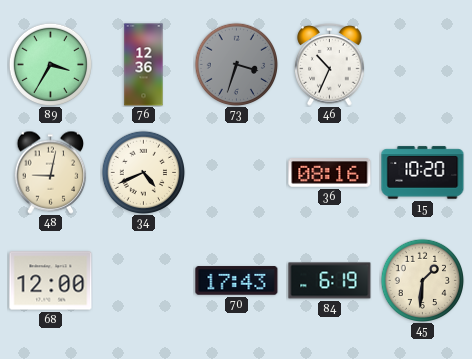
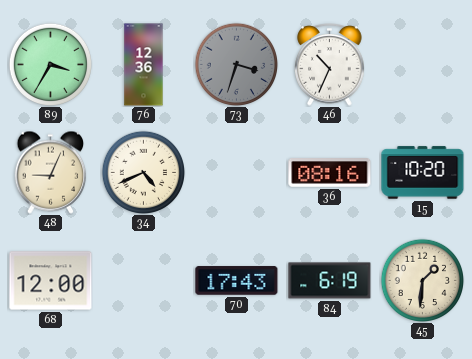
48: 9:02 -> 9:04 (51, 172)
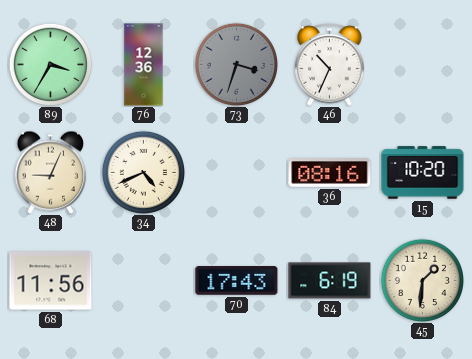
68: 12:00 -> 11:56 (51, 281)
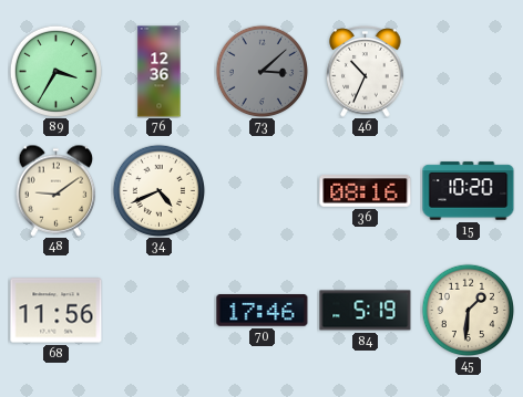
73: 3:33 -> 3:08 (261, 71)
48: 9:04 -> 9:09 (57, 190)
70: 17:43 -> 17:46 (263, 311)
84: 6:19 -> 5:19 (366, 311)
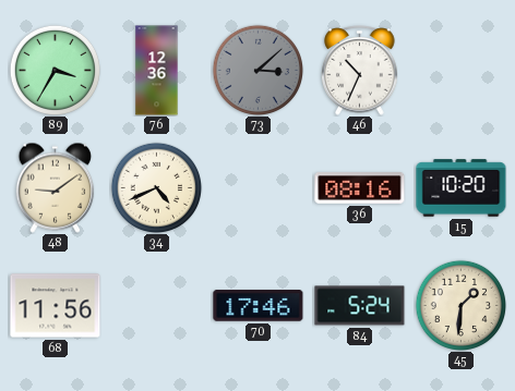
84: 5:19 -> 5:24 (360, 306)
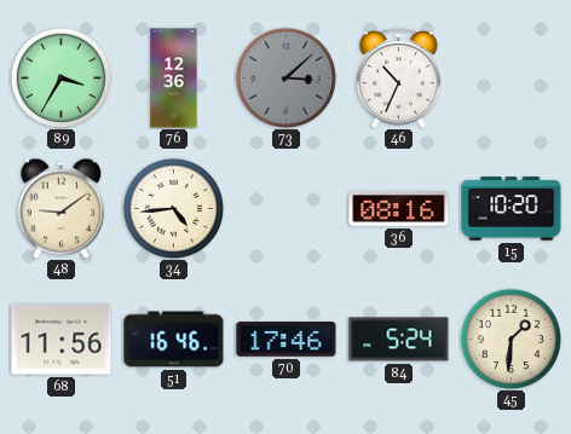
34: 4:41 -> 4:44 (173, 208)
51: none -> 16:46 (174, 340)
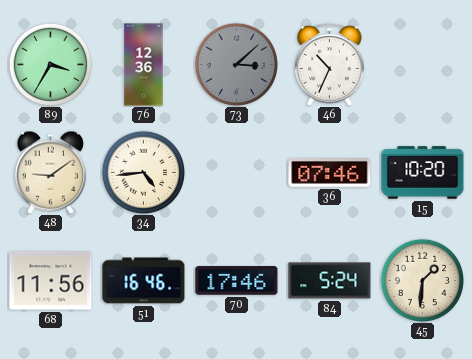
36: 08:16 -> 07:46 (330, 173)
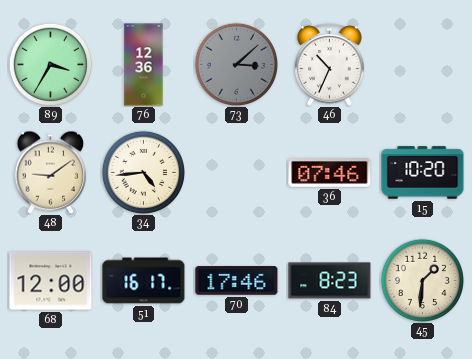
68: 11:56 -> 12:00 (51, 281)
51: 16:46 -> 16:17 (144, 281)
84: 5:24 -> 8:23 (330, 281)
